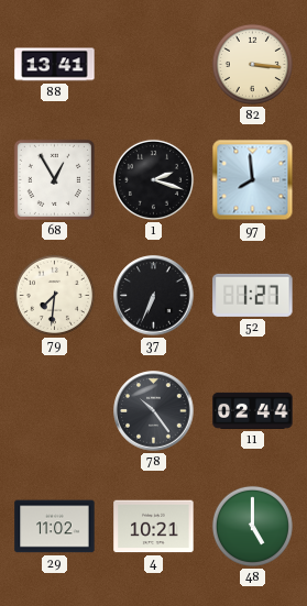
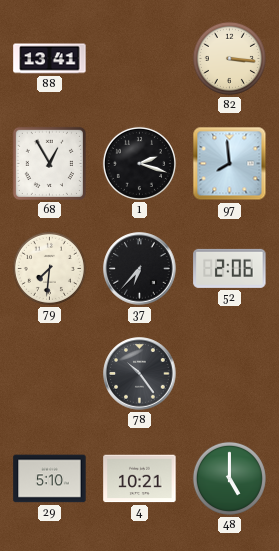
37: 6:34 -> 6:37 (140, 269)
52: 1:27 -> 2:06 (230, 268)
11: 02:44 -> none (253, 410)
29: 11:02 -> 5:10 (50, 479)
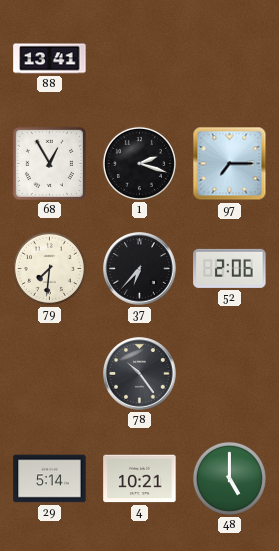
82: 3:16 -> none (229, 58)
97: 7:59 -> 7:15 (230, 164)
29: 5:10 -> 5:14 (50, 479)
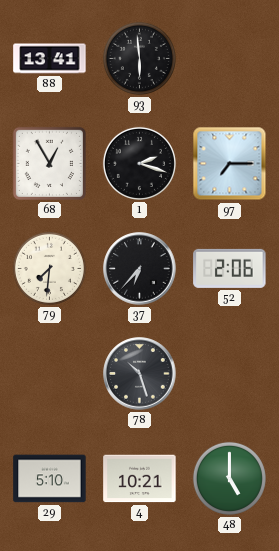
93: none -> 5:59 (139, 58)
78: 10:24 -> 10:27 (140, 374)
29: 5:14 -> 5:10 (50, 479)
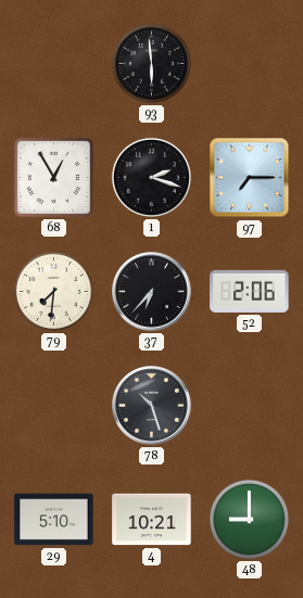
88: 13:41 -> none (50, 59)
48: 5:00 -> 9:00 (249, 519)
